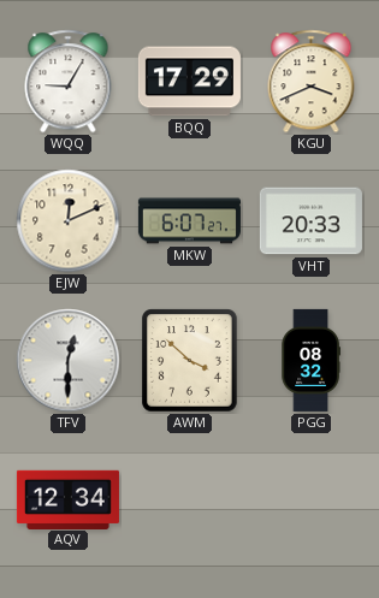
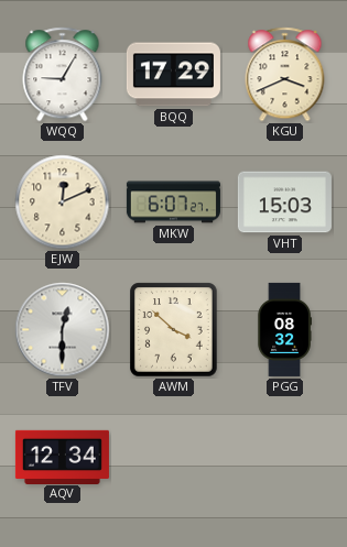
VHT: 20:33 -> 15:03 (284, 203)
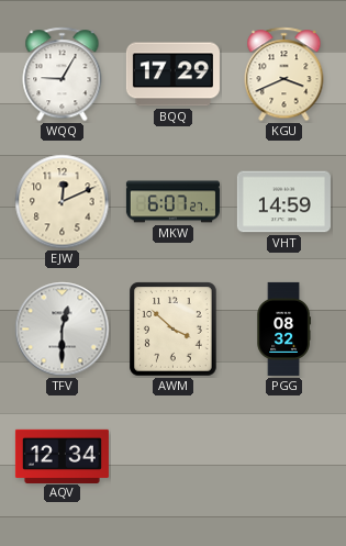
VHT: 15:03 -> 14:59 (283, 202)
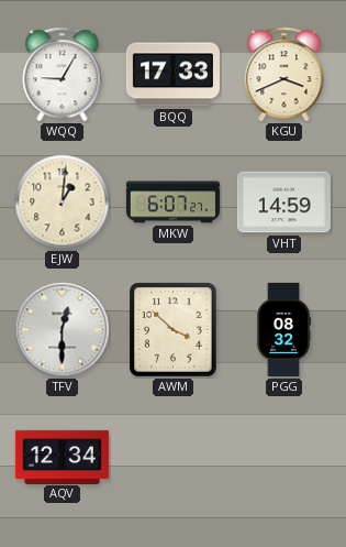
BQQ: 17:29 -> 17:33 (172, 75)
EJW: 12:11 -> 1:01 (63, 203)
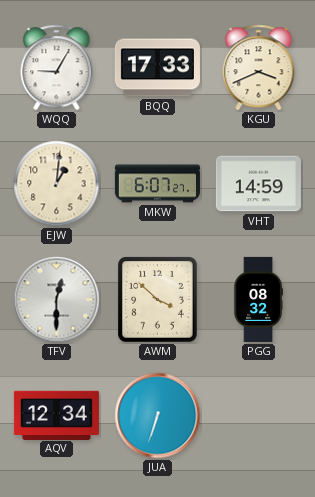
JUA: none -> 6:33 (158, 416)
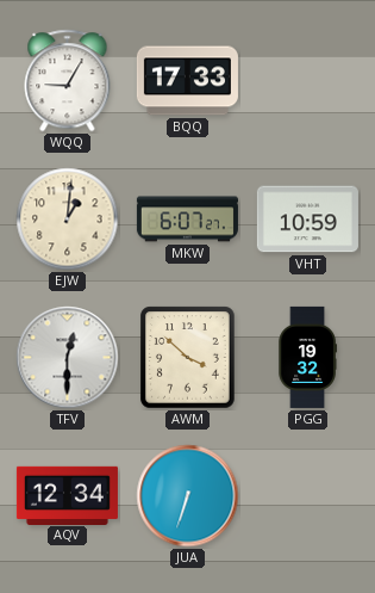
KGU: 3:41 -> none (259, 68)
VHT: 14:59 -> 10:59 (307, 220)
PGG: 08:32 -> 19:32 (307, 357)
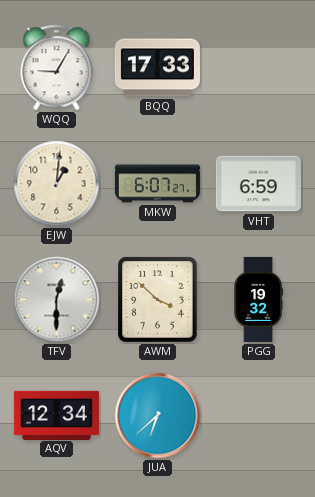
VHT: 10:59 -> 6:59 (258, 184)
JUA: 6:33 -> 6:38 (158, 416)
